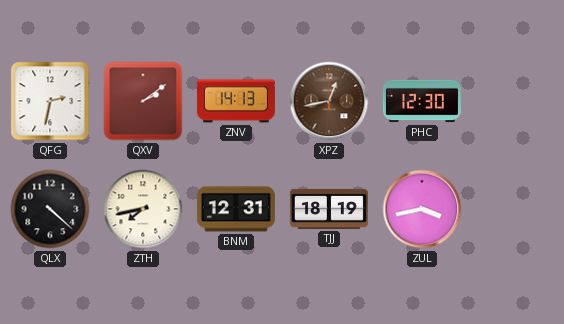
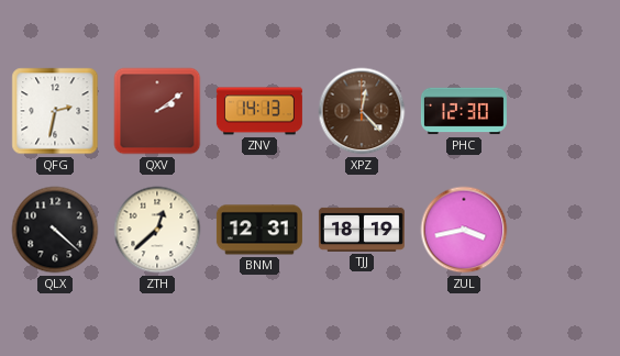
XPZ: 12:43 -> 12:23 (362, 111)
ZTH: 7:43 -> 12:38 (157, 230)
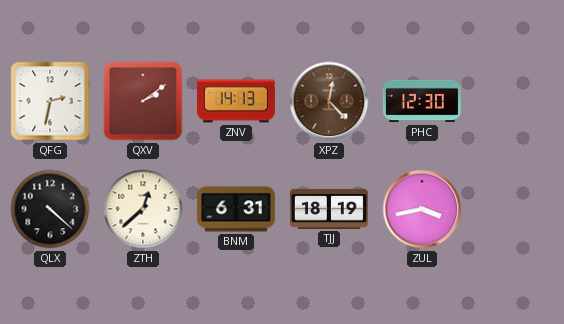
BNM: 12:31 -> 6:31 (236, 209)
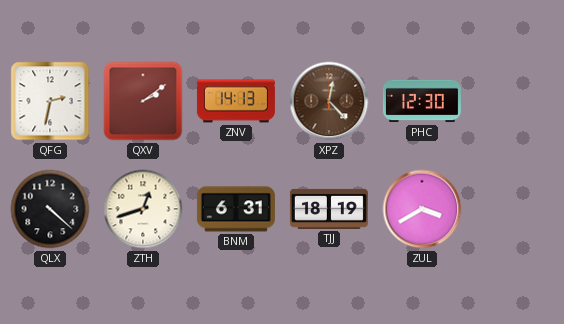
ZTH: 12:38 -> 12:42 (143, 209)
ZUL: 3:43 -> 3:40 (422, 209)
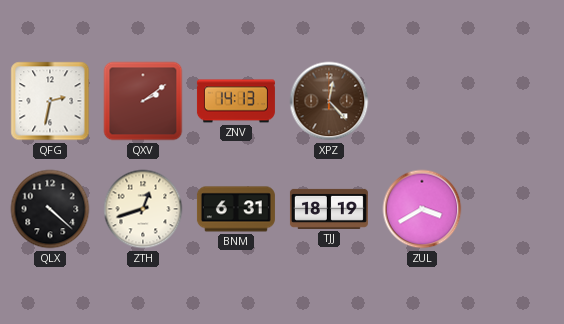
PHC: 12:30 -> none (422, 101)
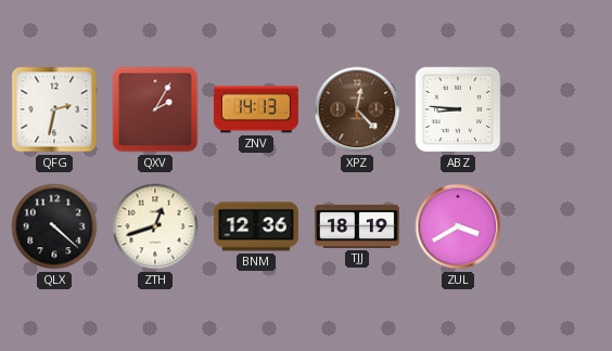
QXV: 2:09 -> 2:05 (155, 109)
ABZ: none -> 8:46 (458, 109)
BNM: 6:31 -> 12:36 (256, 226)
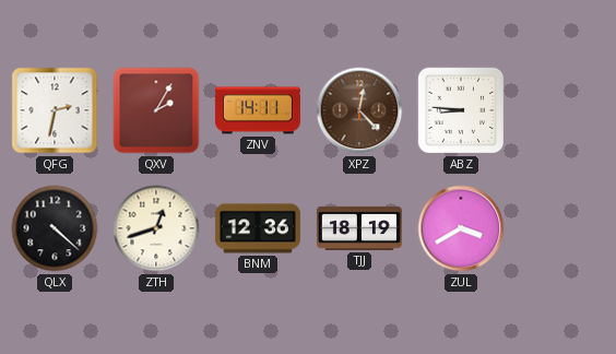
ZNV: 14:13 -> 14:11 (258, 110)
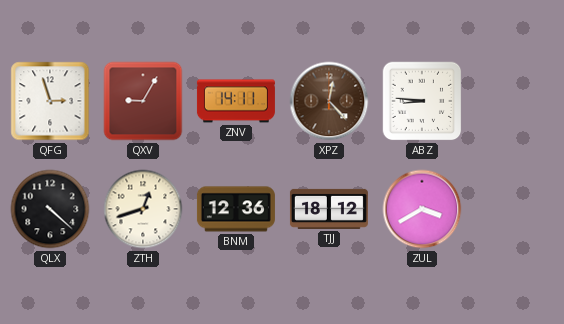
QFG: 2:32 -> 2:57 (50, 101)
QXV: 2:05 -> 9:05 (143, 101)
TJJ: 18:19 -> 18:12 (329, 209)
